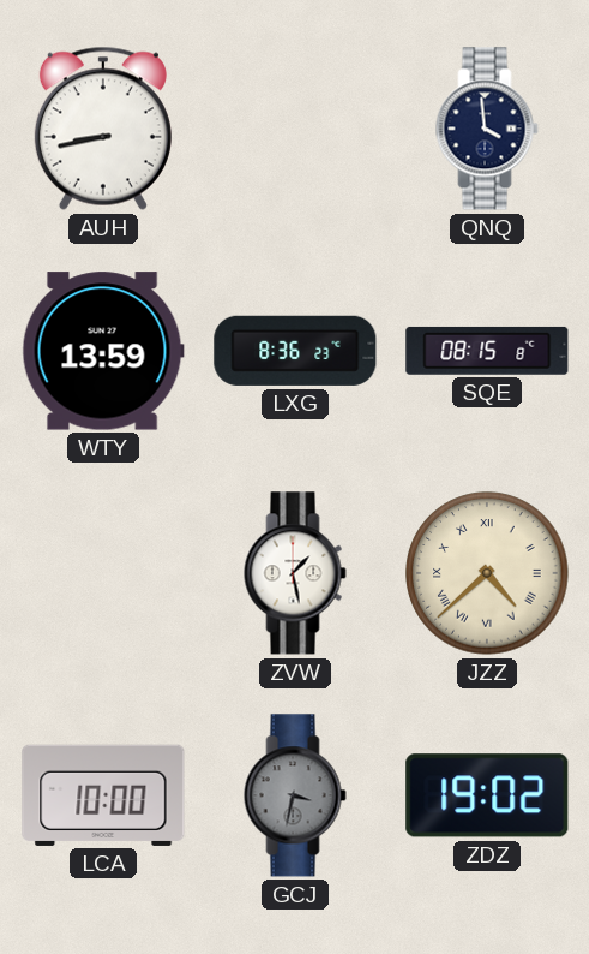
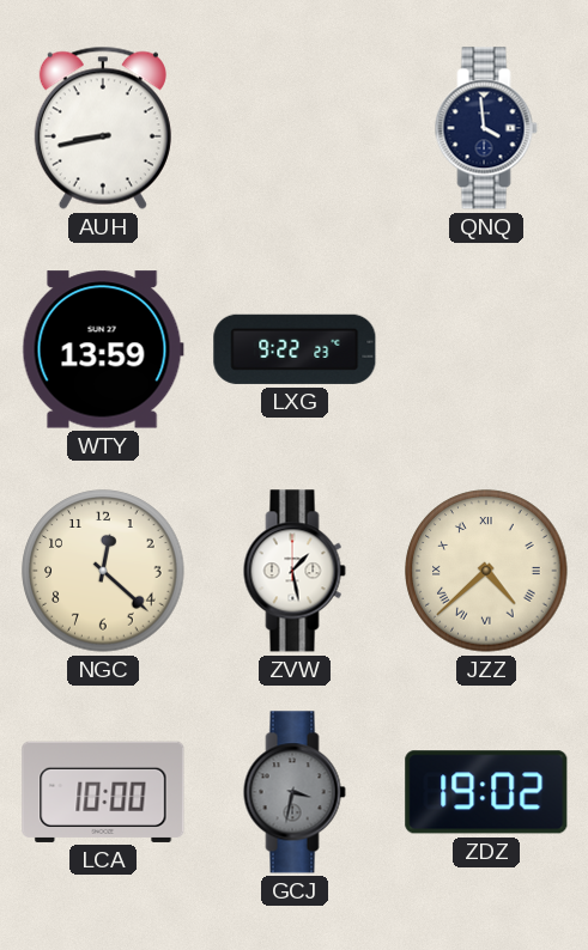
LXG: 8:36 -> 9:22 (295, 349)
SQE: 08:15 -> none (487, 351)
NGC: none -> 12:22 (103, 571)
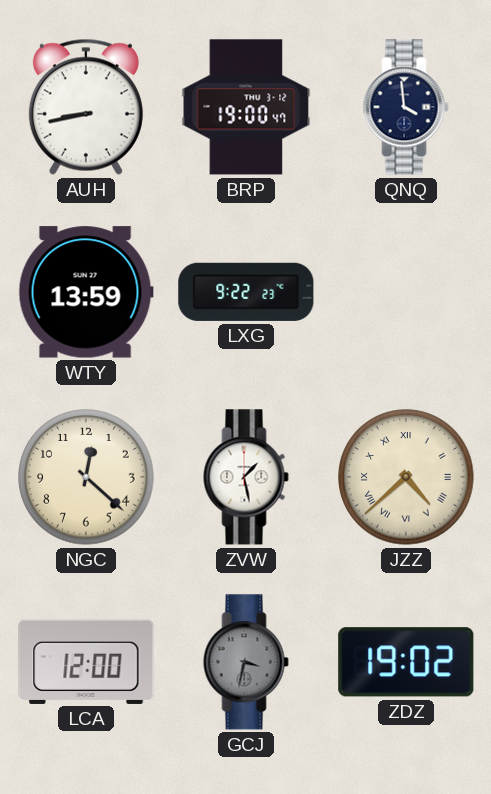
BRP: none -> 19:00 (246, 107)
LCA: 10:00 -> 12:00 (86, 662)
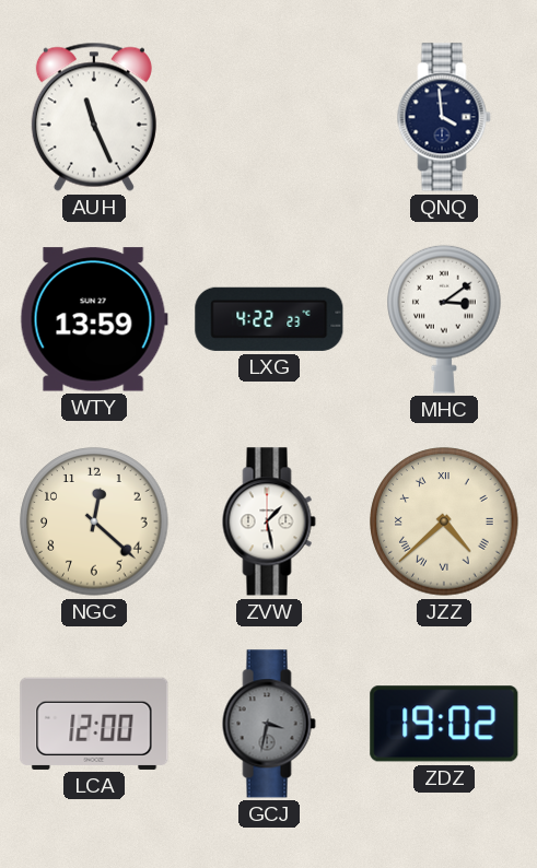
AUH: 8:43 -> 11:26 (94, 117)
BRP: 19:00 -> none (246, 107)
LXG: 9:22 -> 4:22 (269, 319)
MHC: none -> 3:09 (444, 319)
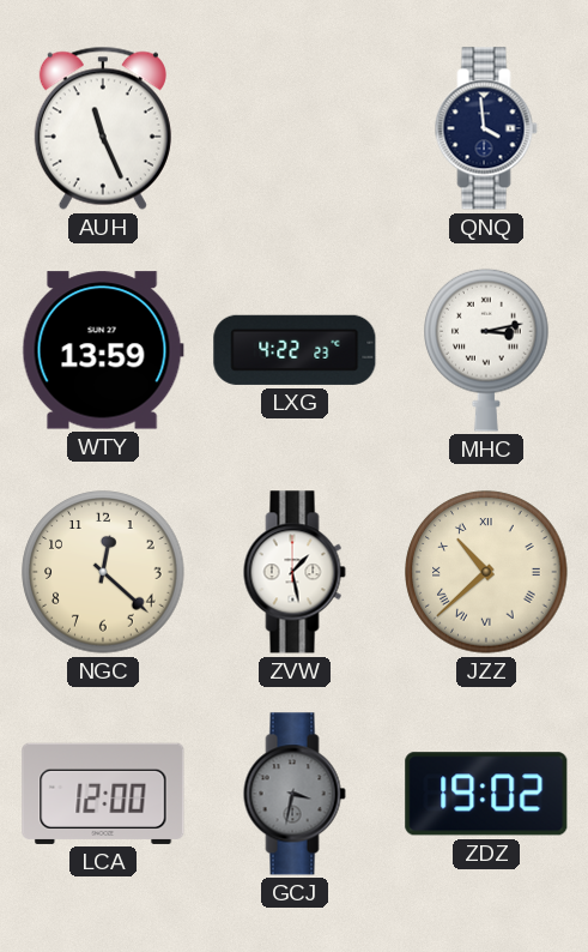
MHC: 3:09 -> 3:13 (486, 350)
JZZ: 4:38 -> 10:38 (486, 572)
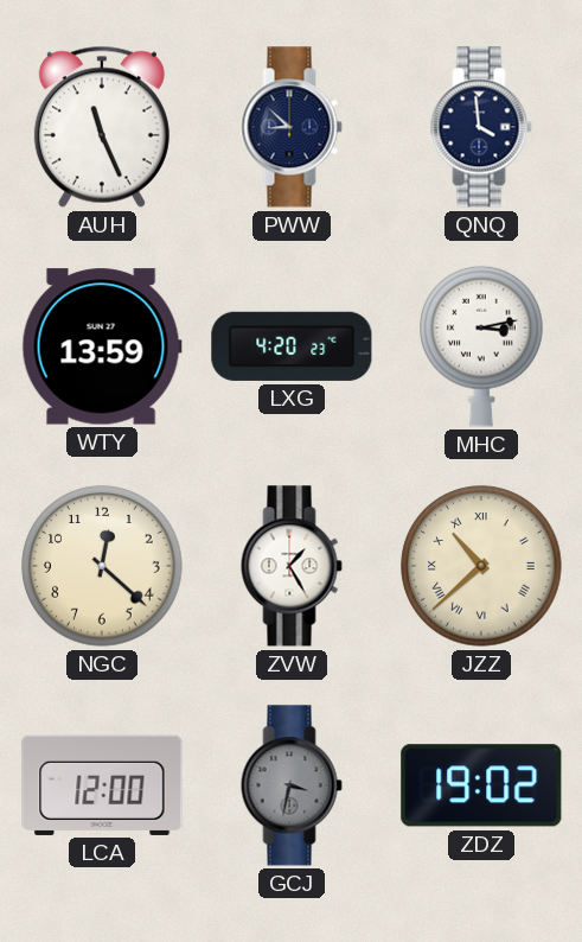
PWW: none -> 8:52 (292, 127)
LXG: 4:22 -> 4:20 (292, 346)
ZVW: 1:28 -> 1:25 (292, 566)
